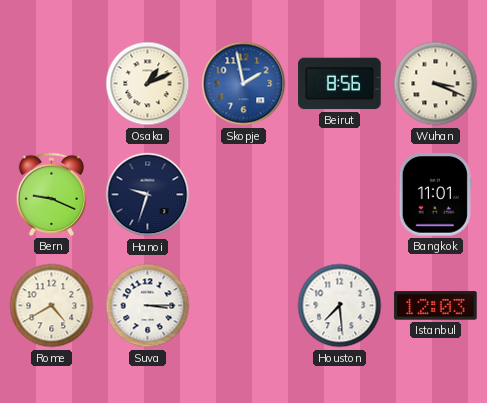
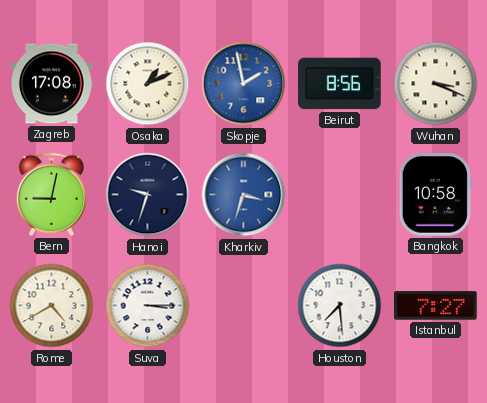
Zagreb: none -> 17:08 (52, 84)
Bern: 9:19 -> 9:02 (51, 194)
Kharkiv: none -> 3:33 (244, 195)
Bangkok: 11:01 -> 10:58 (435, 195)
Istanbul: 12:03 -> 7:27 (436, 306)
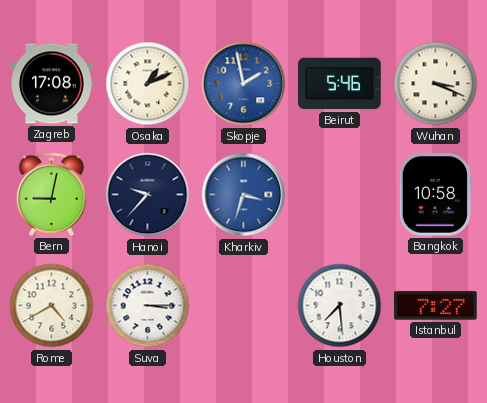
Beirut: 8:56 -> 5:46 (340, 84)
Hanoi: 9:33 -> 9:37 (148, 195)
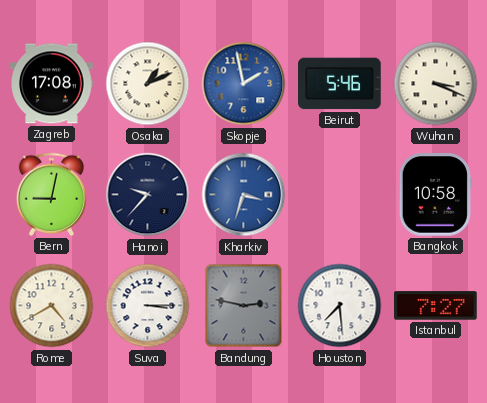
Bandung: none -> 2:47 (244, 306)
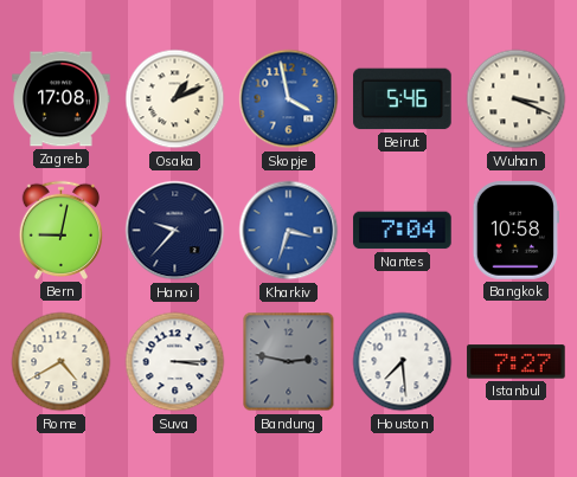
Skopje: 1:58 -> 3:58 (289, 99)
Nantes: none -> 7:04 (403, 231)
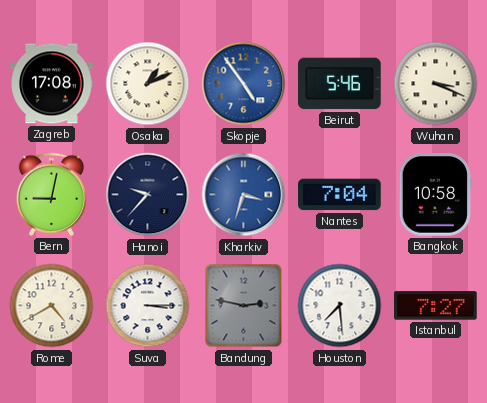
Skopje: 3:58 -> 4:54 (244, 84)
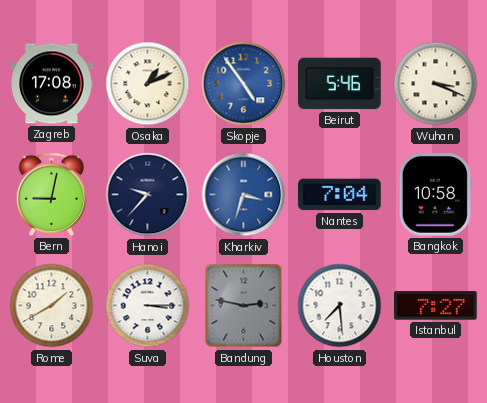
Rome: 4:40 -> 1:40 (52, 306)
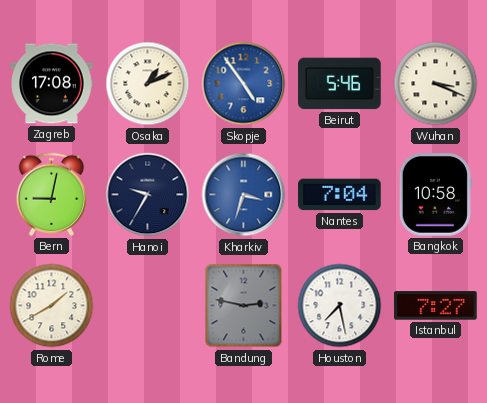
Hanoi: 9:37 -> 9:35 (148, 195)
Suva: 3:15 -> none (148, 306)
Houston: 7:29 -> 7:28 (340, 306)
